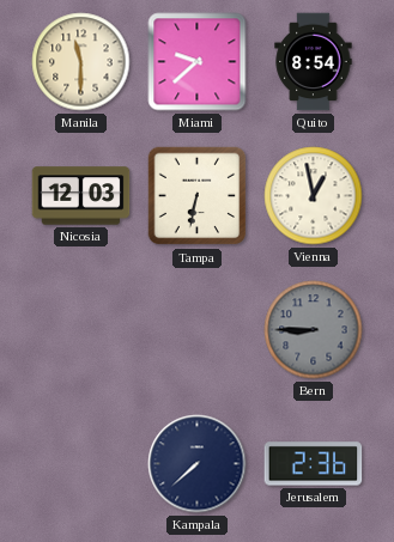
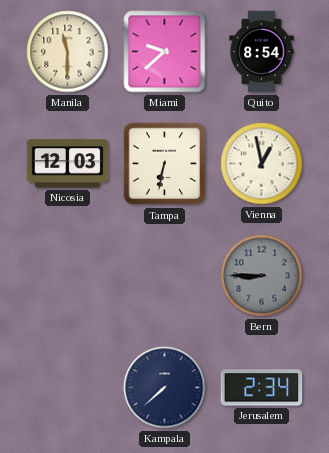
Jerusalem: 2:36 -> 2:34 (262, 388)
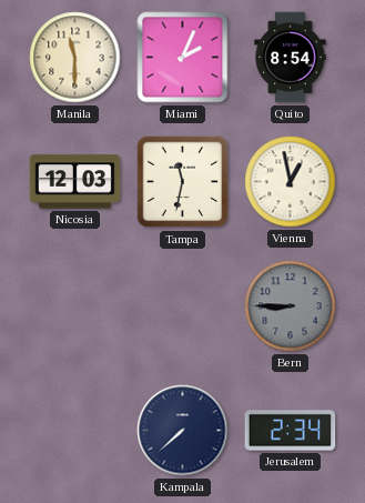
Miami: 9:38 -> 2:04 (183, 58)
Tampa: 6:32 -> 11:32 (183, 182)
